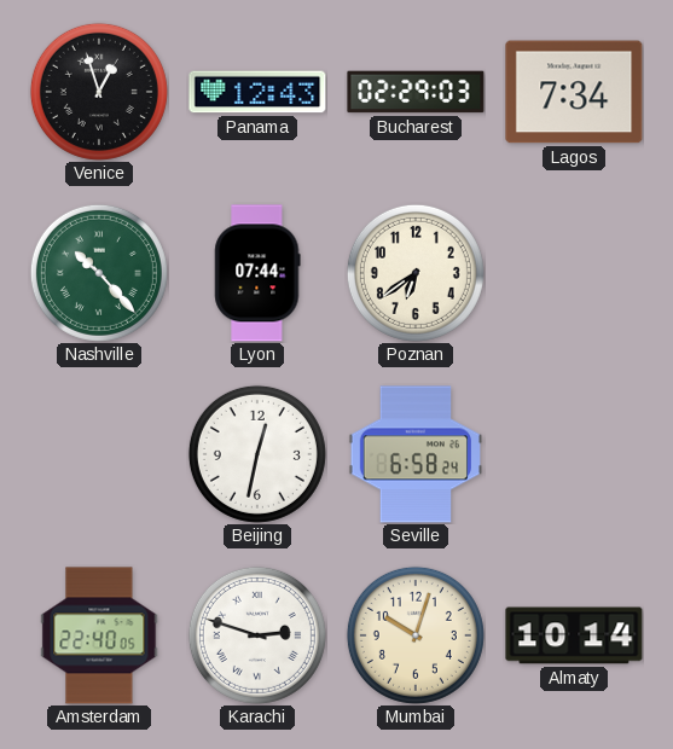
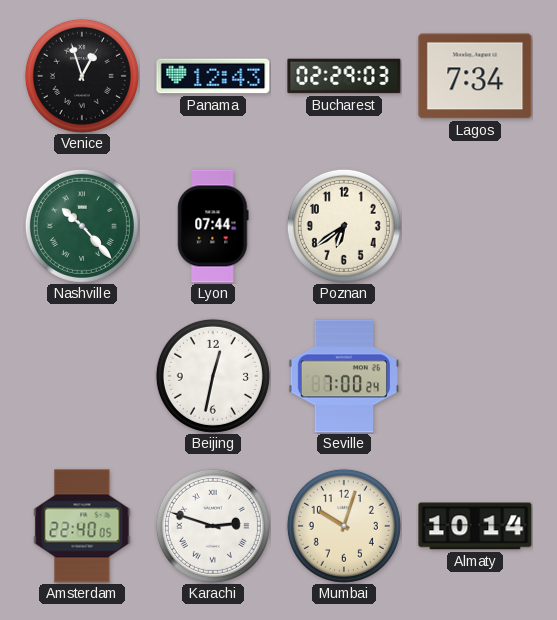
Seville: 6:58 -> 7:00 (344, 376)
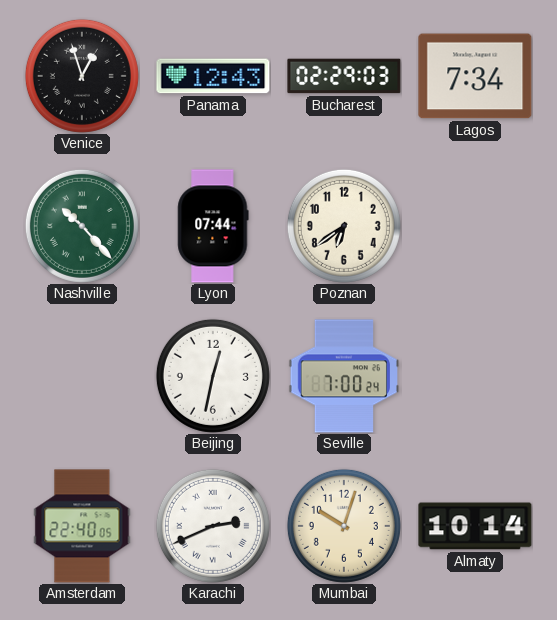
Karachi: 2:48 -> 2:41 (213, 526)
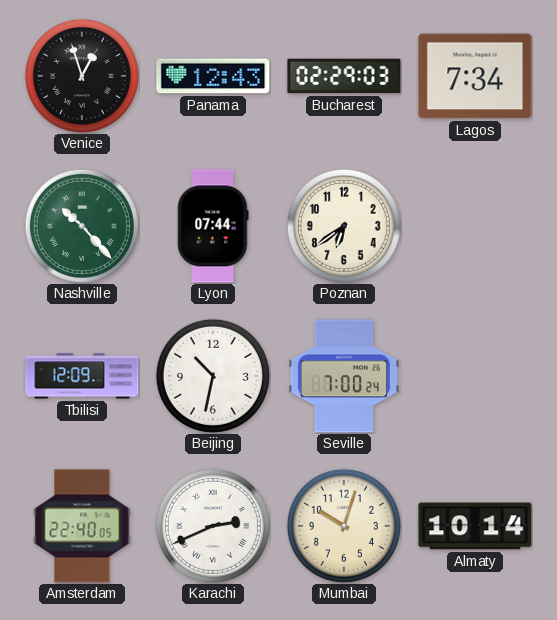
Tbilisi: none -> 12:09 (82, 376)
Beijing: 12:32 -> 10:32 (213, 376)
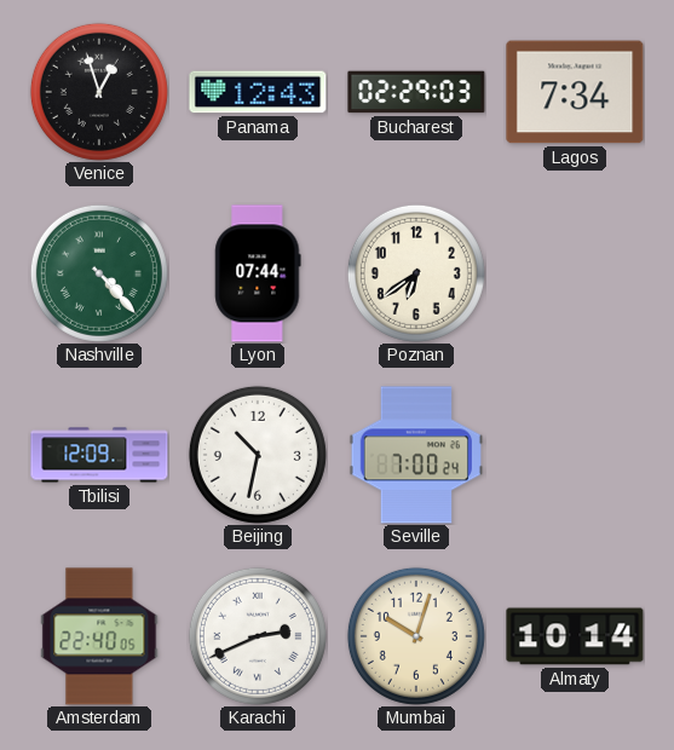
Nashville: 10:23 -> 4:23 (99, 273)
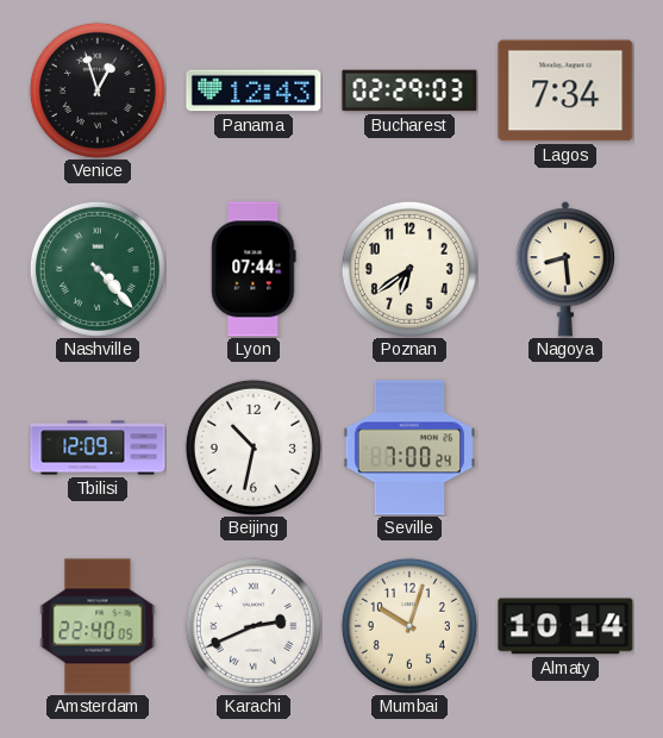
Nagoya: none -> 8:29 (564, 269)
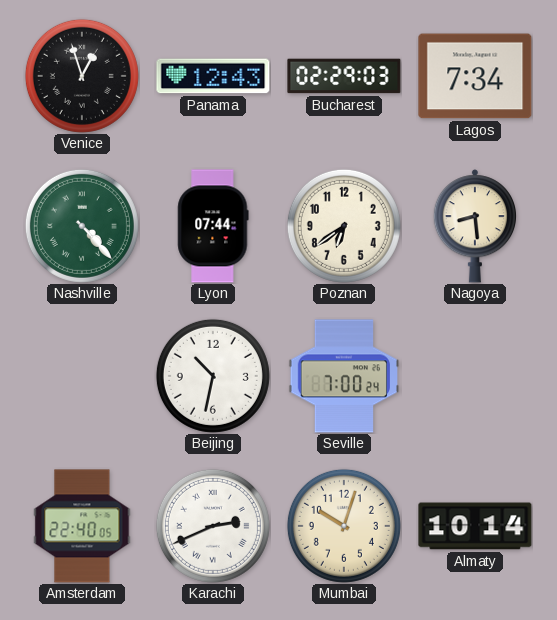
Tbilisi: 12:09 -> none (98, 448)
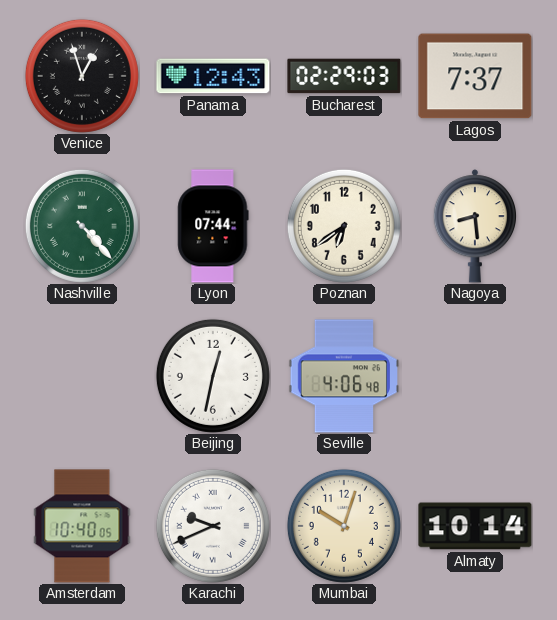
Lagos: 7:34 -> 7:37 (475, 76)
Beijing: 10:32 -> 12:32 (213, 376)
Seville: 7:00 -> 4:06 (344, 376)
Amsterdam: 22:40 -> 10:40 (82, 526)
Karachi: 2:41 -> 9:41 (213, 526)
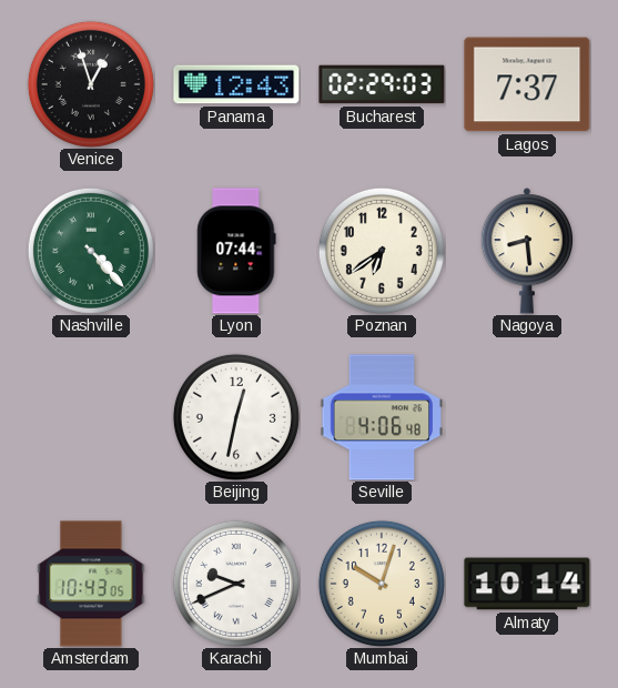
Amsterdam: 10:40 -> 10:43 (91, 584)
